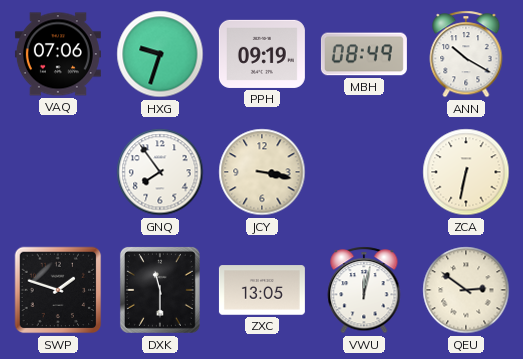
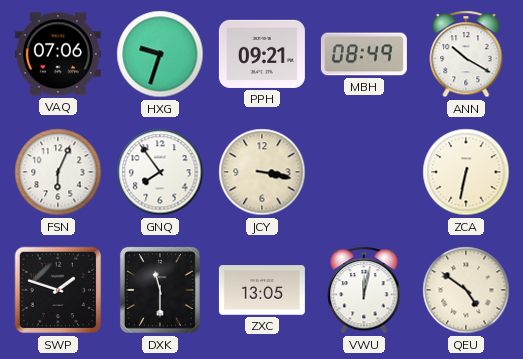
PPH: 09:19 -> 09:21 (262, 54)
FSN: none -> 6:04 (58, 172)
QEU: 2:51 -> 4:51 (466, 290)
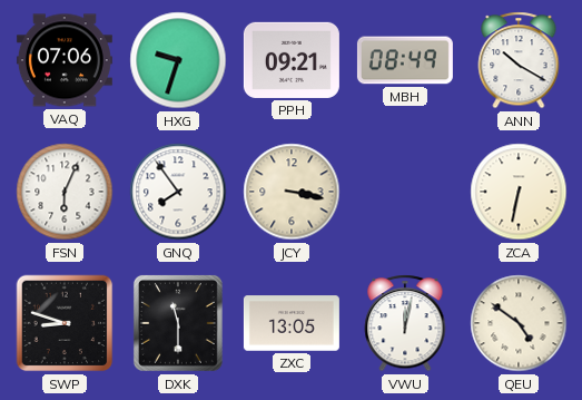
SWP: 1:48 -> 8:48 (65, 323)
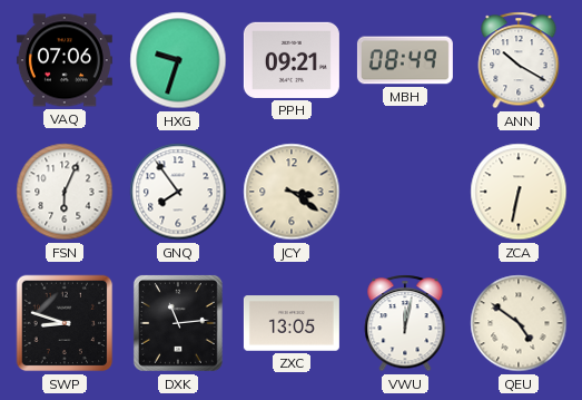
JCY: 3:17 -> 3:21 (292, 192)
DXK: 11:30 -> 11:14 (178, 323)
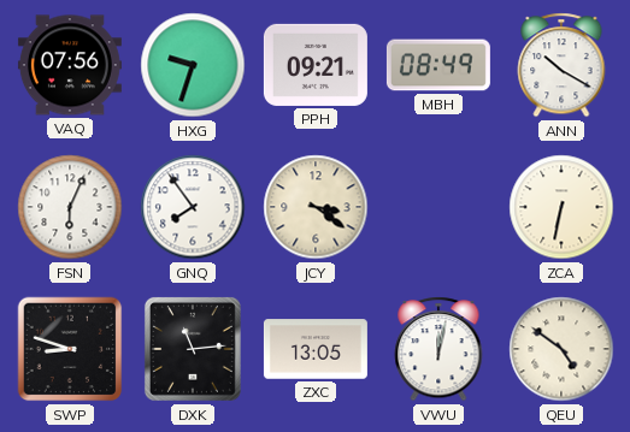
VAQ: 07:06 -> 07:56 (70, 65)
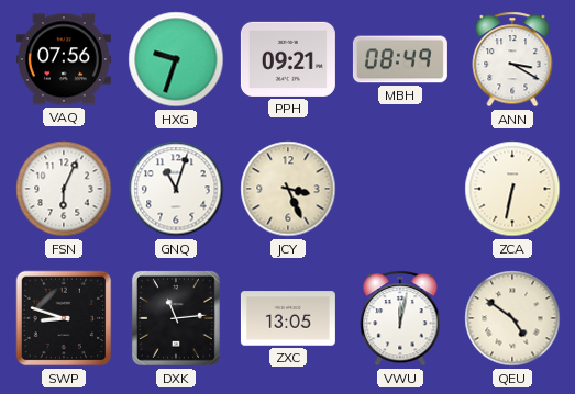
ANN: 10:20 -> 3:20 (512, 59)
GNQ: 7:54 -> 11:03 (176, 189)
JCY: 3:21 -> 3:26 (288, 189)
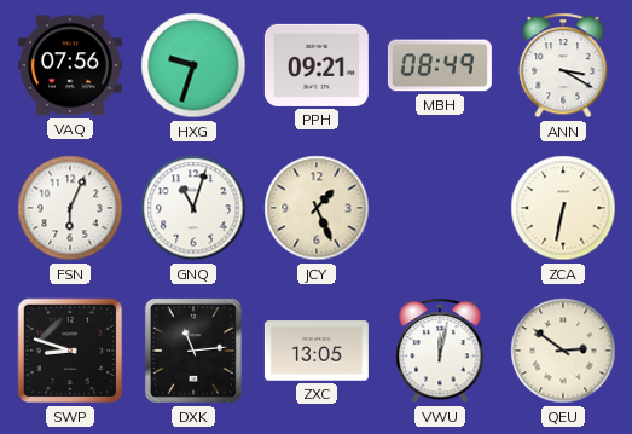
JCY: 3:26 -> 1:26 (317, 208)
QEU: 4:51 -> 2:51 (563, 351)
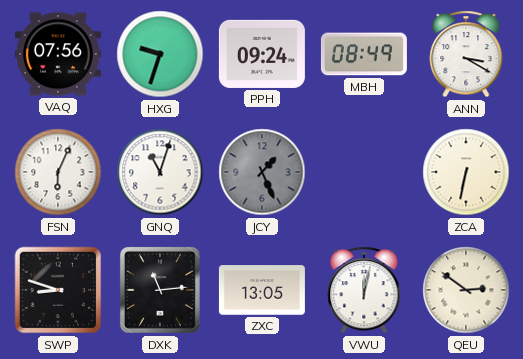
PPH: 09:21 -> 09:24 (262, 54)
JCY dial: cream -> grey (262, 172)
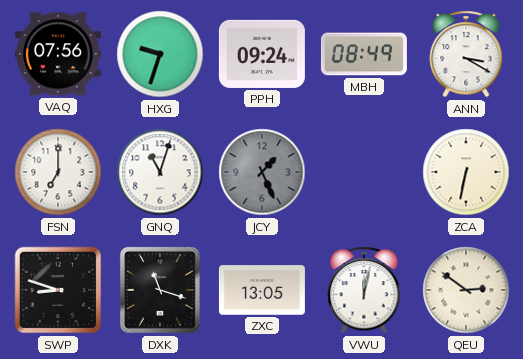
FSN: 6:04 -> 7:00 (58, 172)
DXK: 11:14 -> 11:18 (160, 290)
